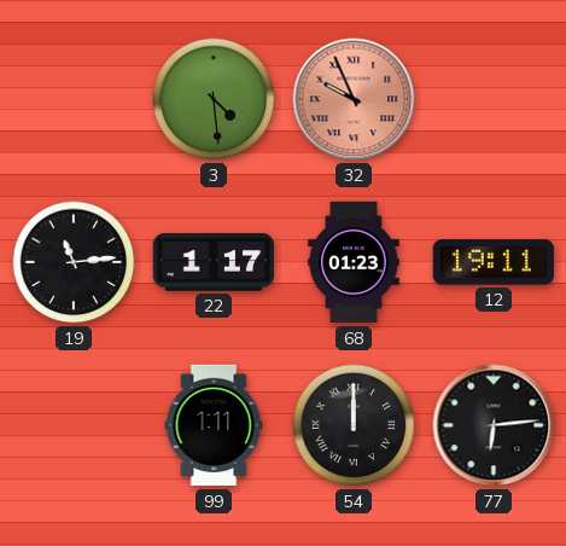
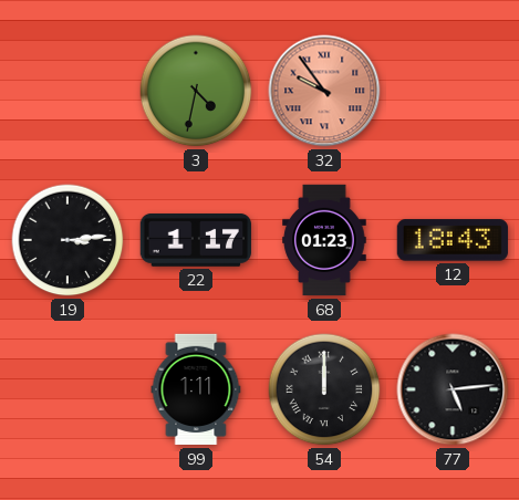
3: 4:29 -> 4:32 (196, 91)
32: 9:56 -> 9:54 (324, 91)
19: 11:14 -> 3:14 (68, 240)
12: 19:11 -> 18:43 (453, 240)
77: 6:14 -> 5:14 (453, 389)
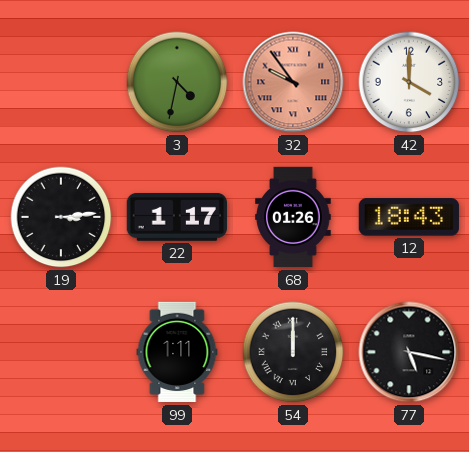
42: none -> 4:00 (409, 82)
68: 01:23 -> 01:26 (293, 217)
77: 5:14 -> 5:17 (409, 352)
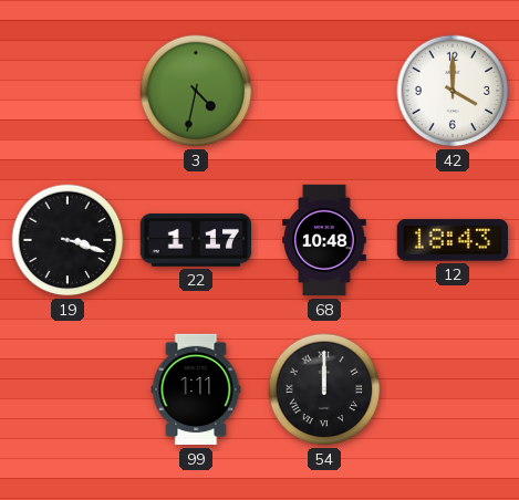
32: 9:54 -> none (293, 82)
19: 3:14 -> 3:18 (68, 240)
68: 01:26 -> 10:48 (324, 240)
77: 5:17 -> none (409, 352)
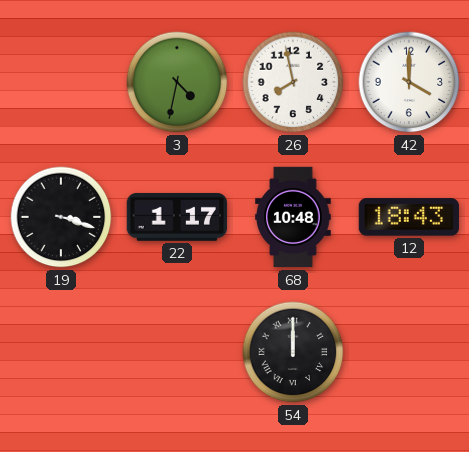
26: none -> 7:58 (293, 82)
99: 1:11 -> none (196, 389)
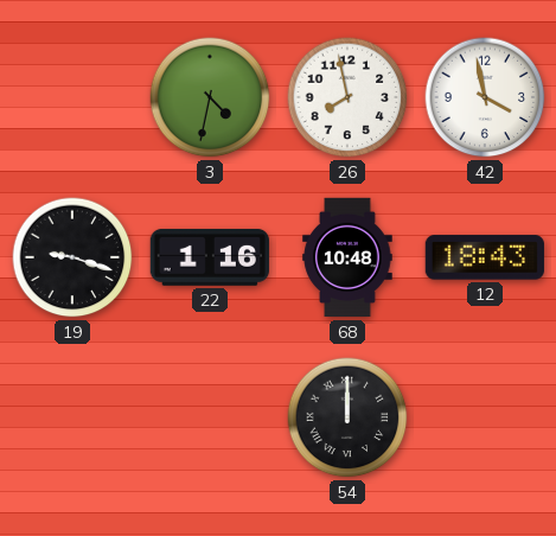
42: 4:00 -> 3:58 (485, 97)
19: 3:18 -> 9:18 (72, 257)
22: 1:17 -> 1:16 (210, 257)
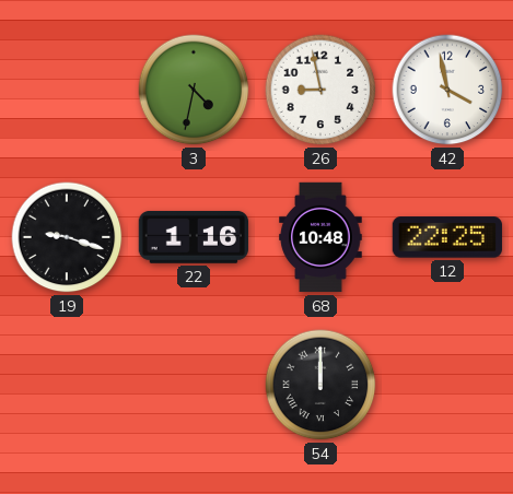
26: 7:58 -> 8:58 (320, 90)
12: 18:43 -> 22:25 (447, 237)
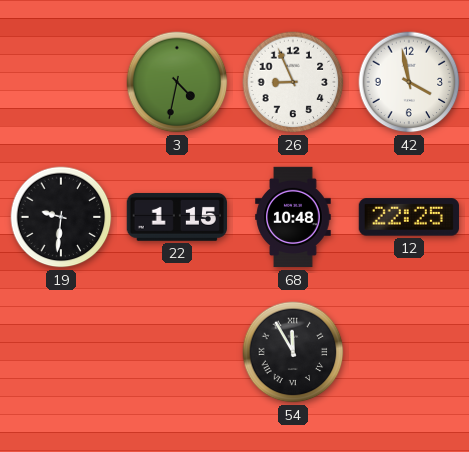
26: 8:58 -> 8:56 (293, 82)
19: 9:18 -> 9:31 (61, 217)
22: 1:16 -> 1:15 (177, 217)
54: 12:00 -> 11:55 (293, 352)
